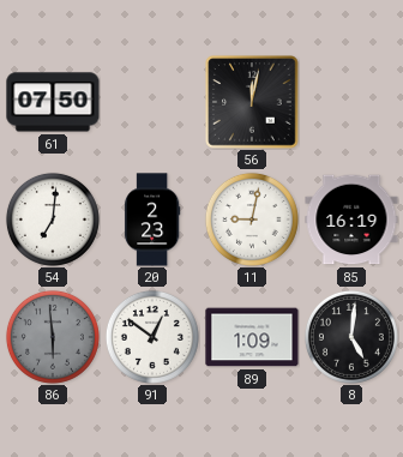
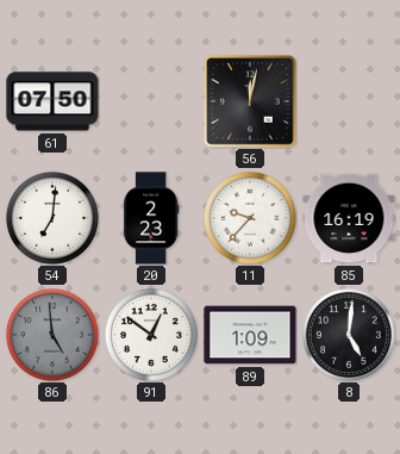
11: 9:02 -> 9:37 (250, 218)
86: 5:59 -> 4:59 (52, 335)
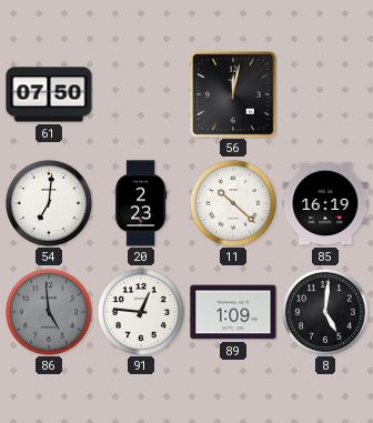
11: 9:37 -> 10:22 (233, 203)
91: 12:51 -> 12:46 (141, 312)
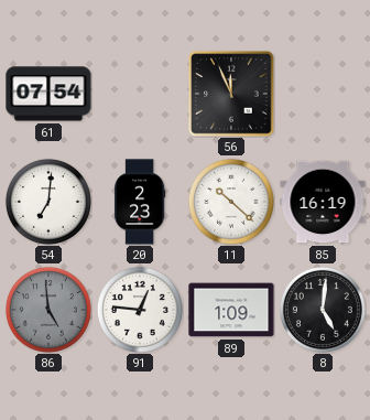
61: 07:50 -> 07:54 (48, 94)
56: 12:02 -> 11:56 (231, 94)
